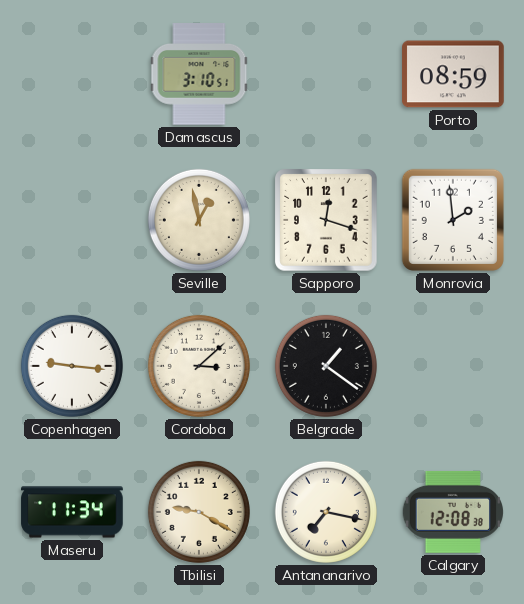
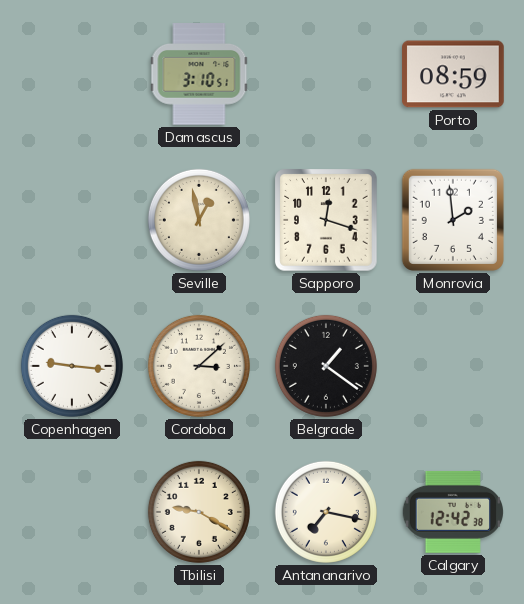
Maseru: 11:34 -> none (72, 512)
Calgary: 12:08 -> 12:42 (452, 512)
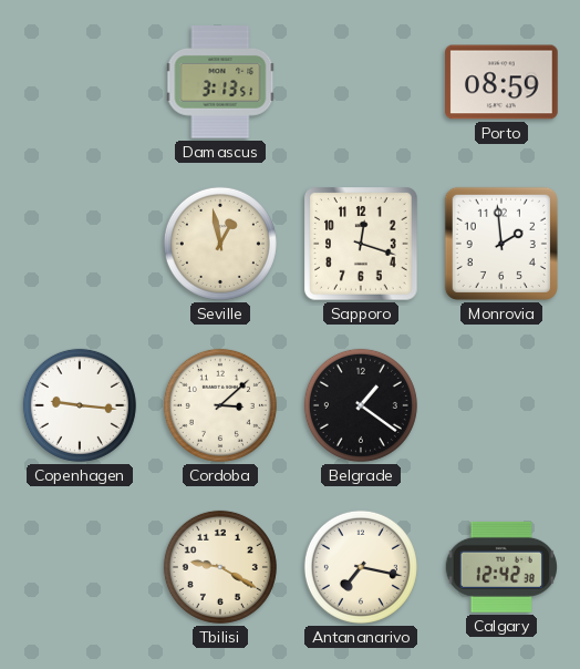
Damascus: 3:10 -> 3:13 (220, 82)
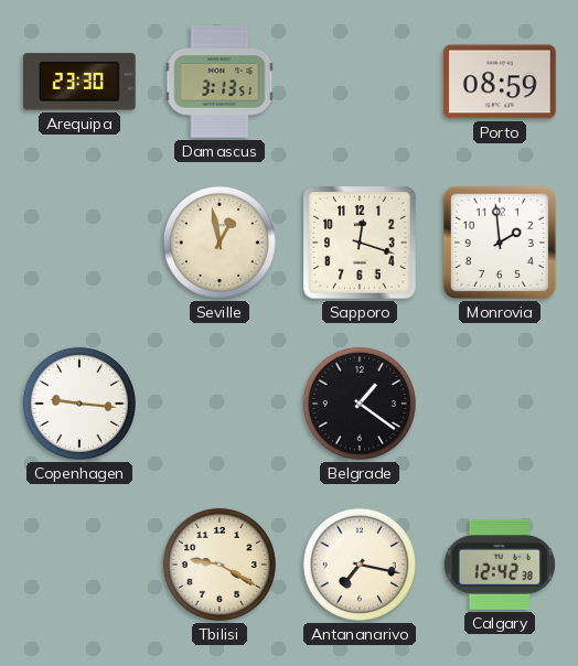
Arequipa: none -> 23:30 (81, 82)
Cordoba: 3:08 -> none (220, 405)
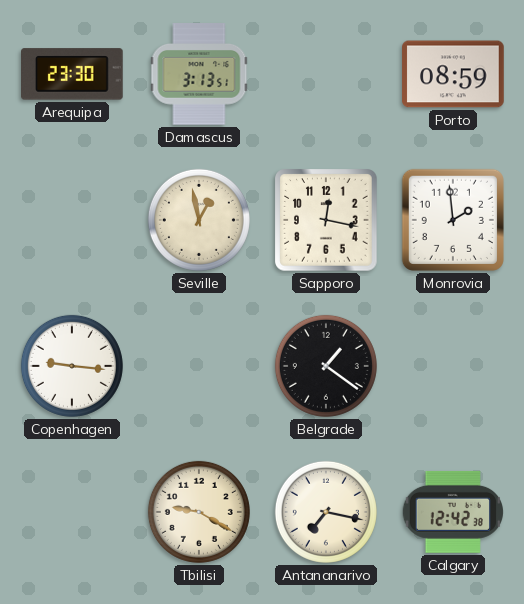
Sapporo: 12:18 -> 12:17 (326, 220)
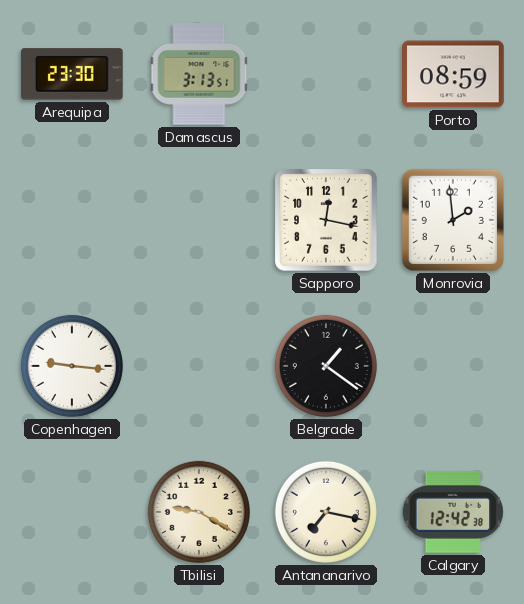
Seville: 12:58 -> none (199, 220)
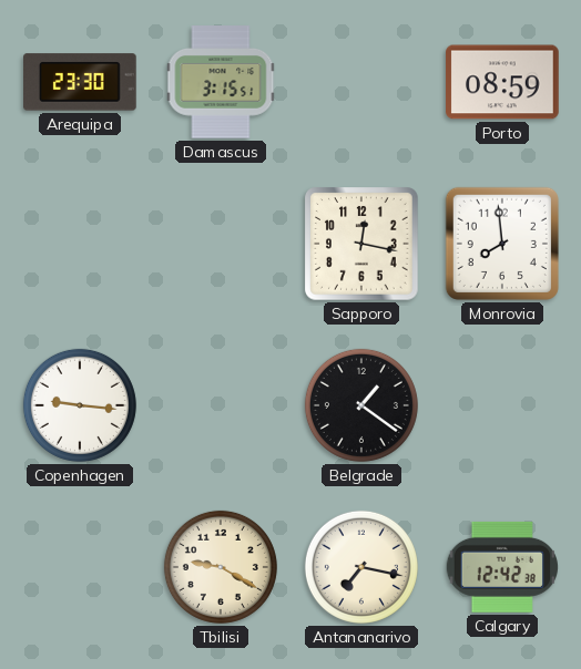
Damascus: 3:13 -> 3:15 (221, 82)
Monrovia: 1:59 -> 7:59 (502, 244)
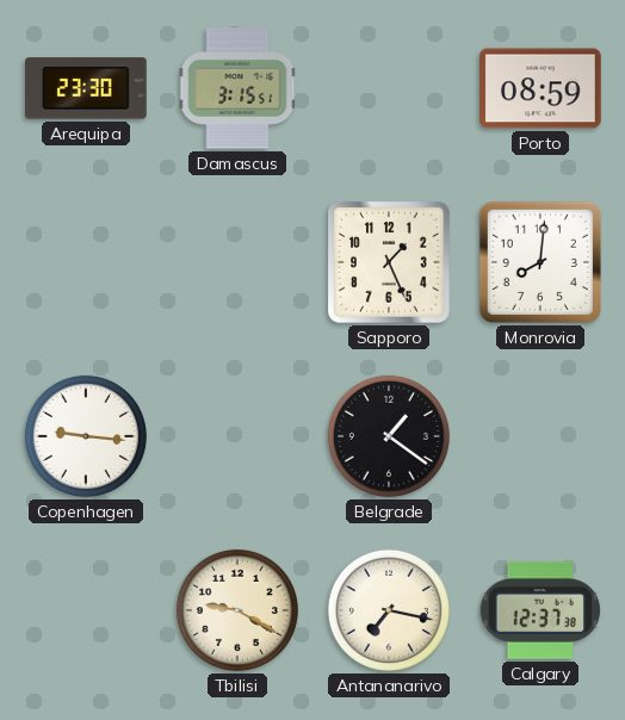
Sapporo: 12:17 -> 1:26 (389, 262)
Monrovia: 7:59 -> 8:01 (540, 262)
Calgary: 12:42 -> 12:37 (539, 610)
